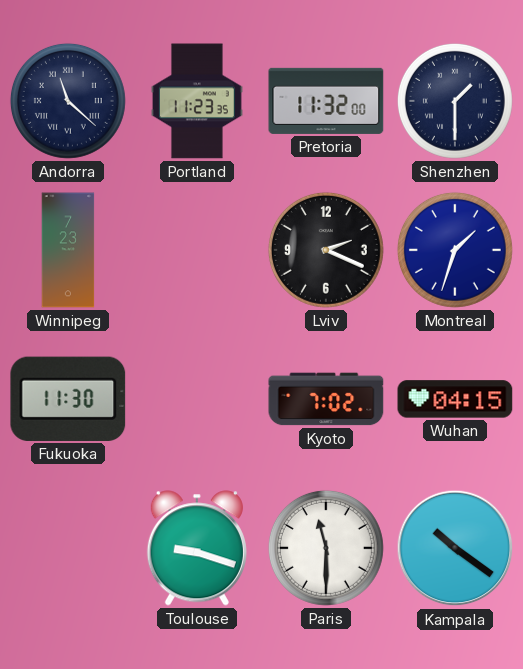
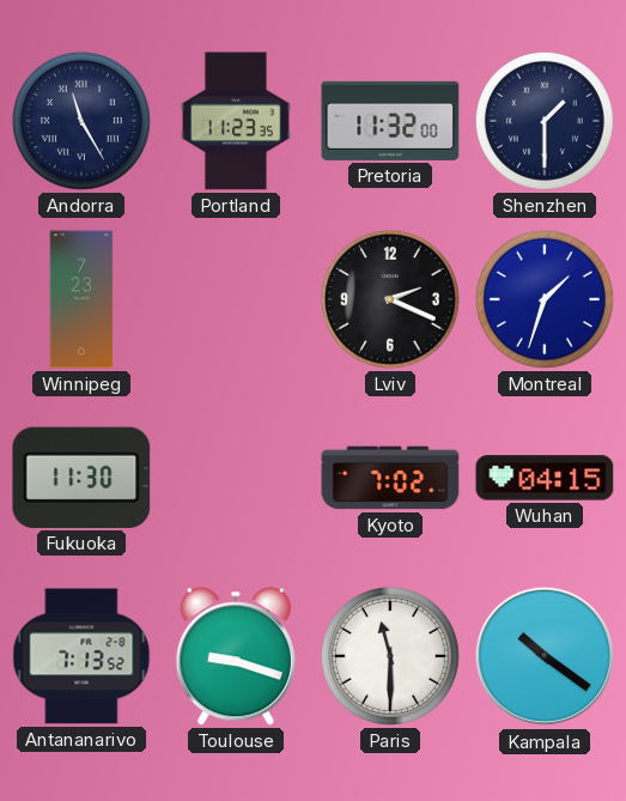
Andorra: 11:22 -> 11:25 (81, 121)
Antananarivo: none -> 7:13 (81, 656)
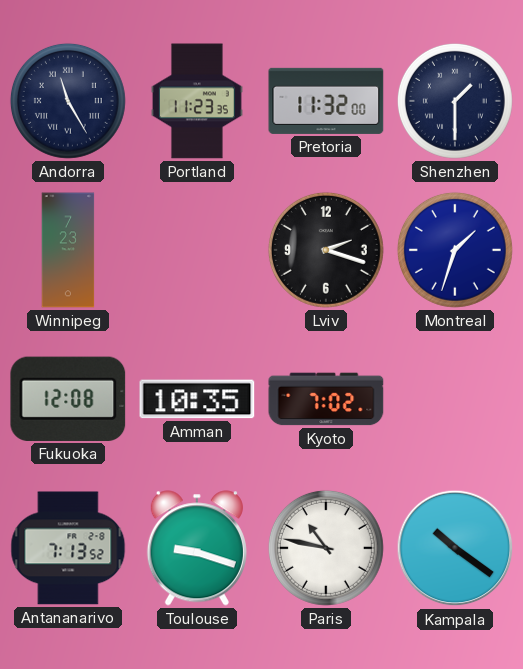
Lviv: 2:19 -> 2:18 (326, 250)
Fukuoka: 11:30 -> 12:08 (68, 399)
Amman: none -> 10:35 (197, 399)
Wuhan: 04:15 -> none (545, 478)
Paris: 11:30 -> 10:47 (326, 548)
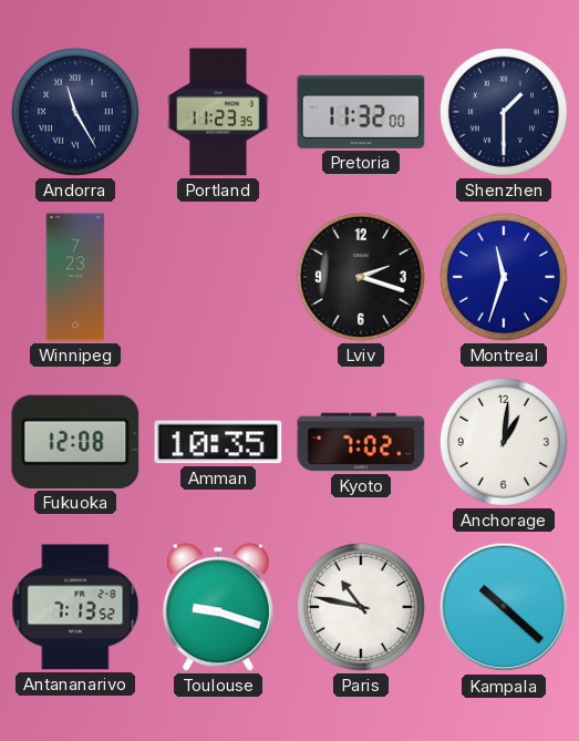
Montreal: 1:33 -> 11:33 (504, 277)
Anchorage: none -> 1:01 (504, 442)
Kampala: 10:21 -> 10:22 (504, 607)
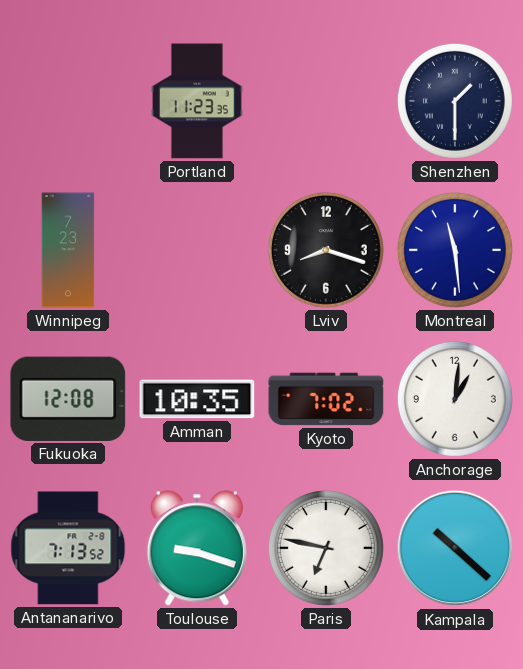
Andorra: 11:25 -> none (75, 112)
Pretoria: 11:32 -> none (361, 112)
Lviv: 2:18 -> 8:18 (326, 250)
Montreal: 11:33 -> 11:29 (455, 250)
Paris: 10:47 -> 6:47 (326, 548)
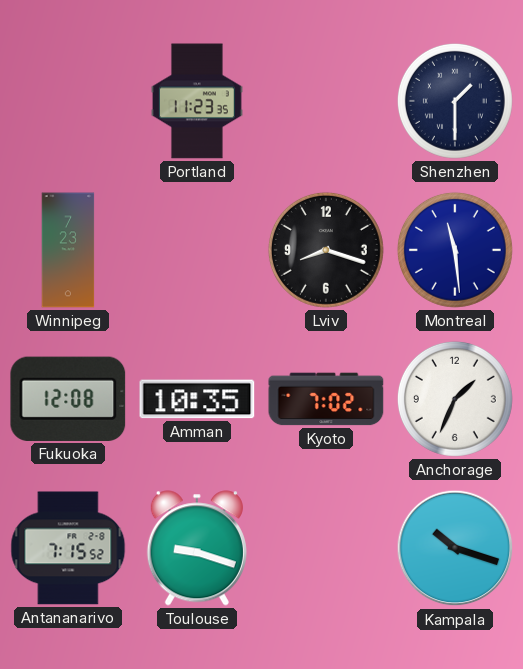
Anchorage: 1:01 -> 1:34 (455, 399)
Antananarivo: 7:13 -> 7:15 (68, 548)
Paris: 6:47 -> none (326, 548)
Kampala: 10:22 -> 10:18 (455, 548)
